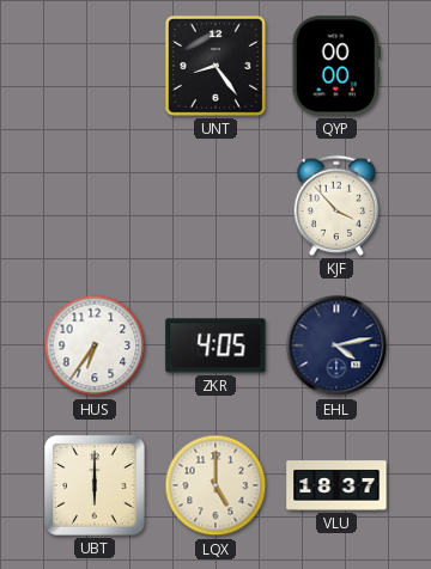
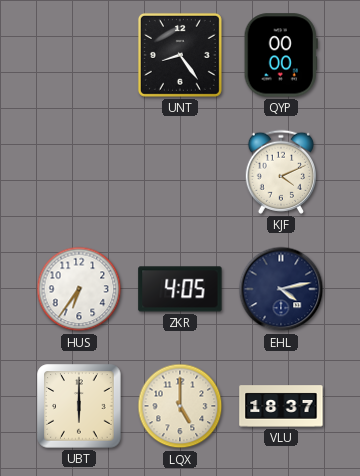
KJF: 3:53 -> 4:11 (280, 172)
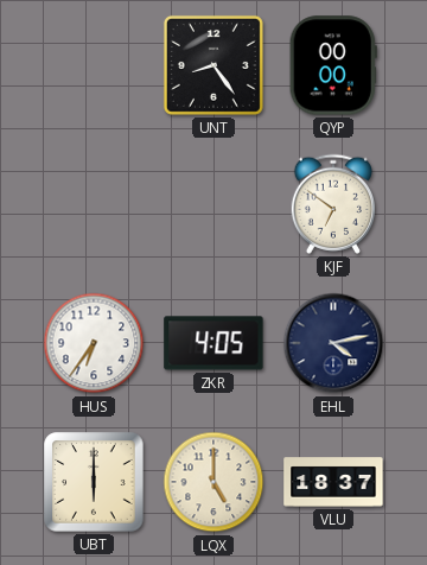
KJF: 4:11 -> 6:51 (332, 204)
